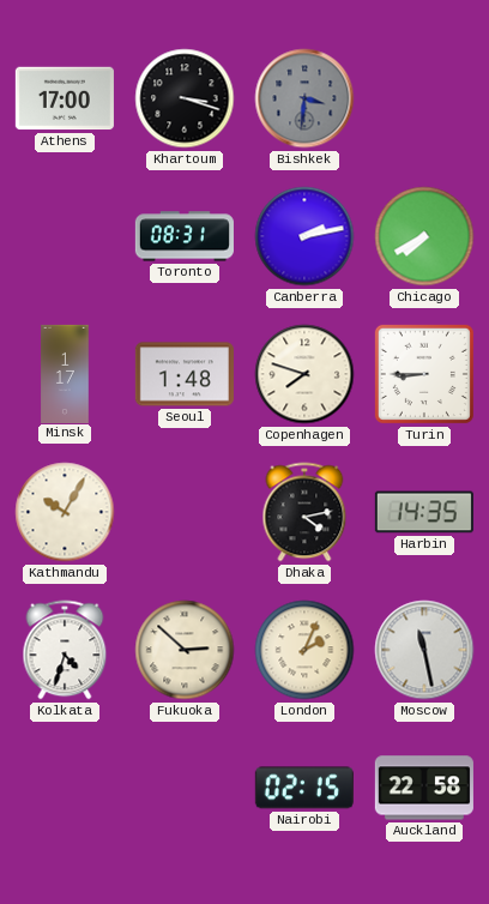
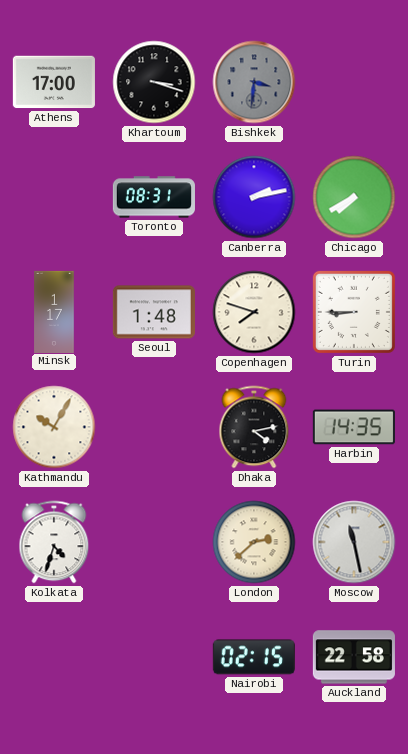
Fukuoka: 2:52 -> none (185, 650)
London: 2:04 -> 2:38 (254, 542)
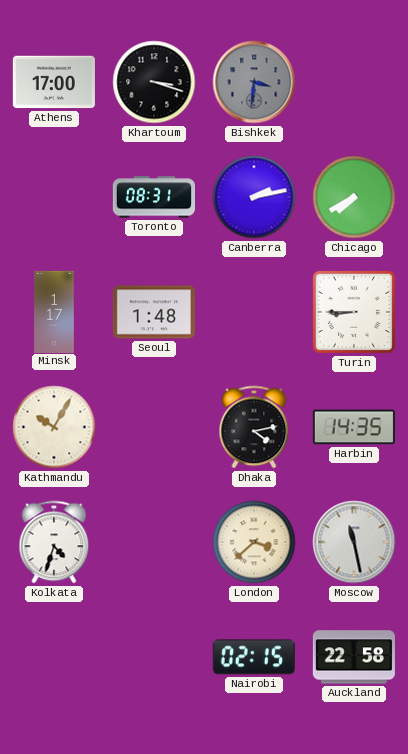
Copenhagen: 7:48 -> none (254, 312)
London: 2:38 -> 3:38 (254, 542)
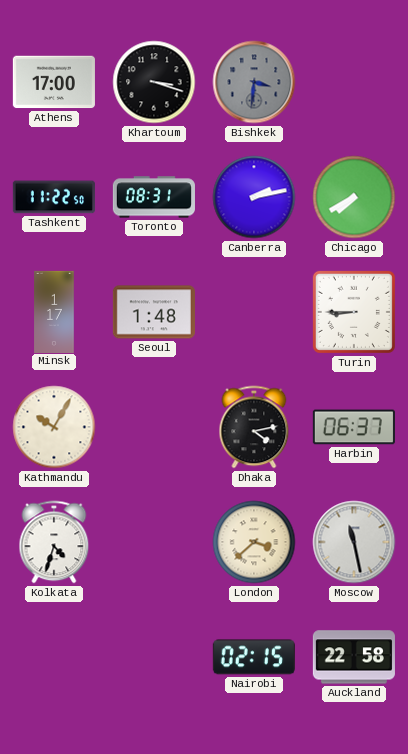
Tashkent: none -> 11:22 (54, 197)
Harbin: 14:35 -> 06:37 (354, 427)
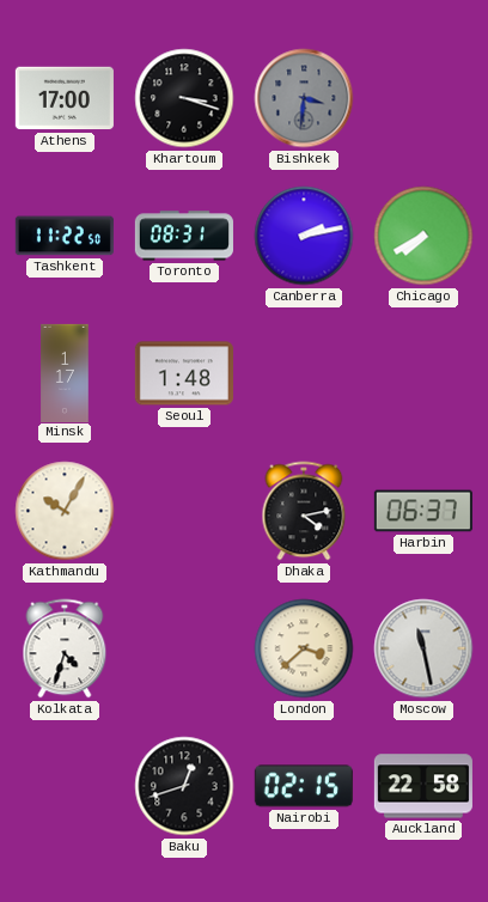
Turin: 8:45 -> none (354, 312)
Baku: none -> 12:42 (184, 786)
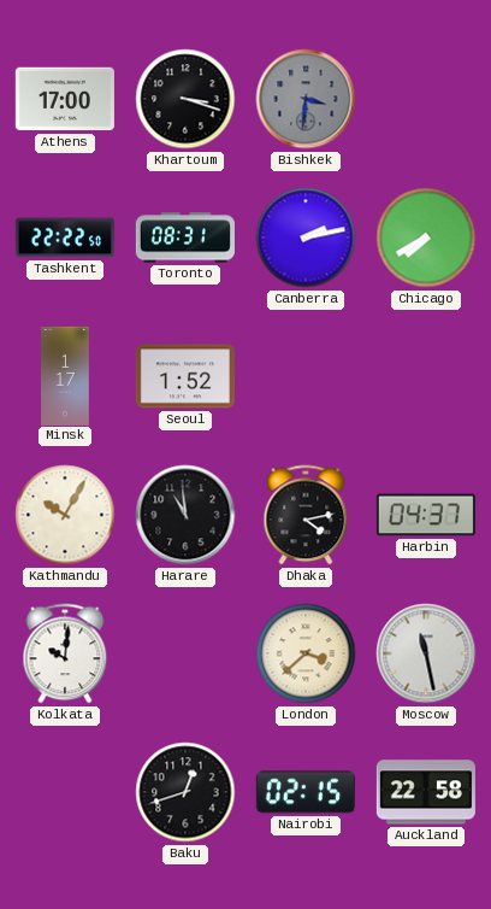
Tashkent: 11:22 -> 22:22 (65, 237)
Seoul: 1:48 -> 1:52 (185, 376)
Harare: none -> 10:59 (185, 515)
Harbin: 06:37 -> 04:37 (426, 515)
Kolkata: 4:33 -> 10:01 (65, 653)
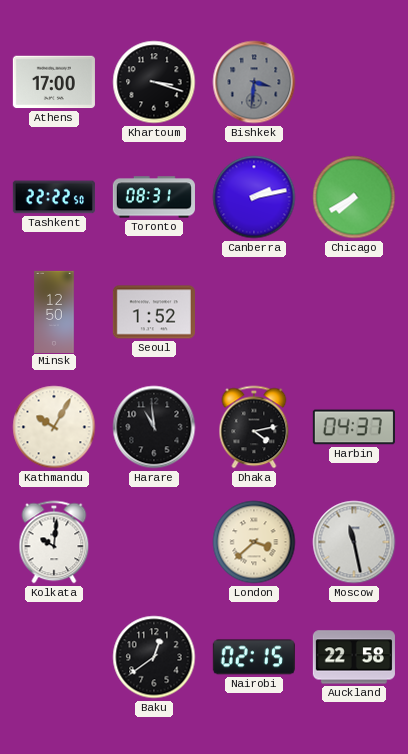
Minsk: 1:17 -> 12:50 (54, 311)
Baku: 12:42 -> 12:39 (154, 657)
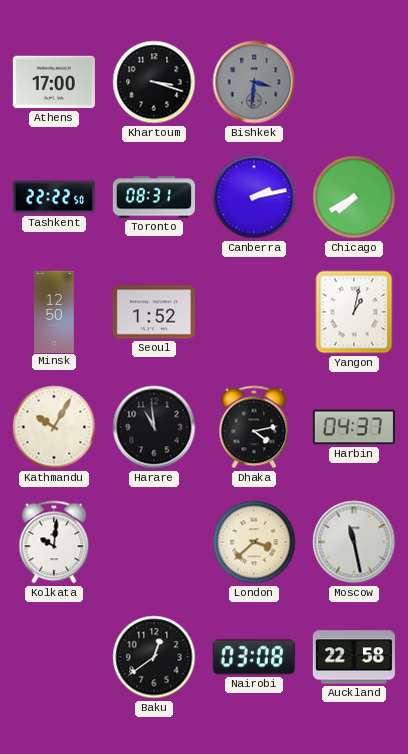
Yangon: none -> 1:02 (354, 312)
Nairobi: 02:15 -> 03:08 (254, 657)
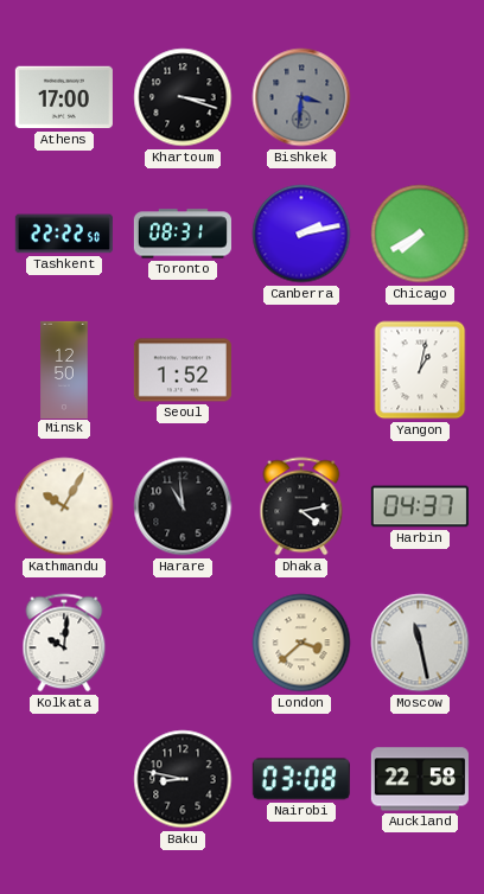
Baku: 12:39 -> 8:47 (183, 779)
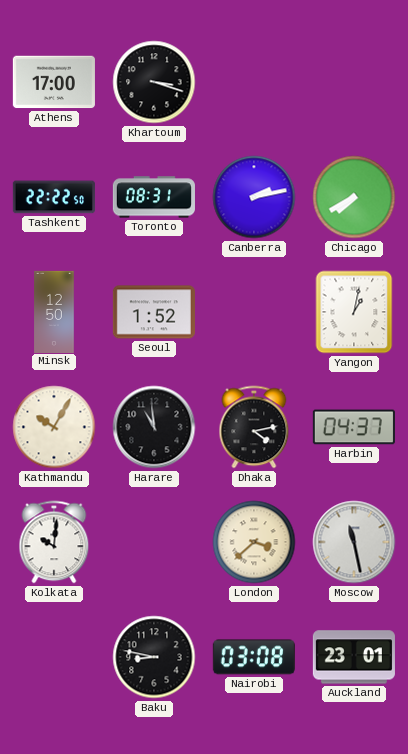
Bishkek: 3:31 -> none (301, 97)
Auckland: 22:58 -> 23:01 (354, 657)
